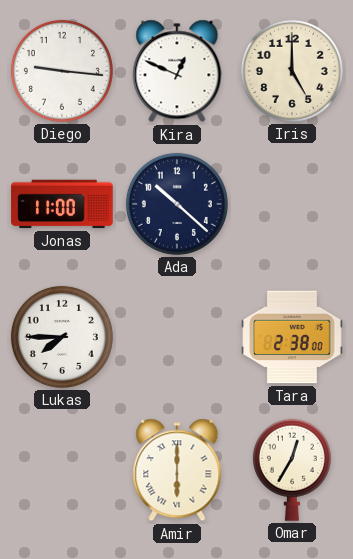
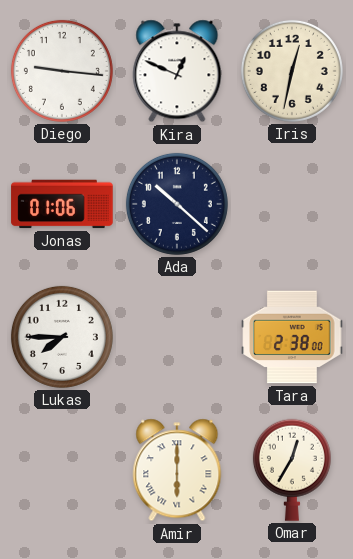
Iris: 5:00 -> 12:32 (292, 71)
Jonas: 11:00 -> 01:06 (62, 204)
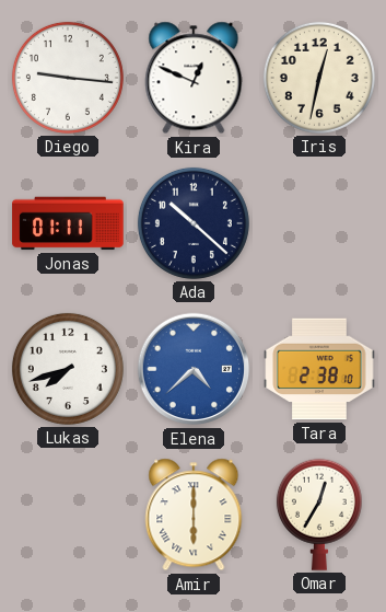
Jonas: 01:06 -> 01:11 (68, 223)
Lukas: 7:45 -> 7:42 (68, 369)
Elena: none -> 4:38 (194, 369)
Tara: 2:38:00 -> 2:38:10 (319, 369)
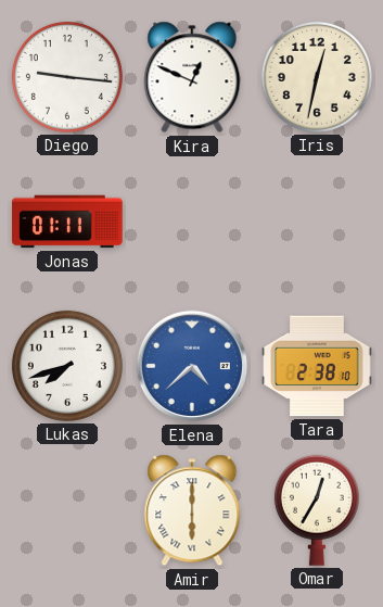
Ada: 10:22 -> none (194, 223)
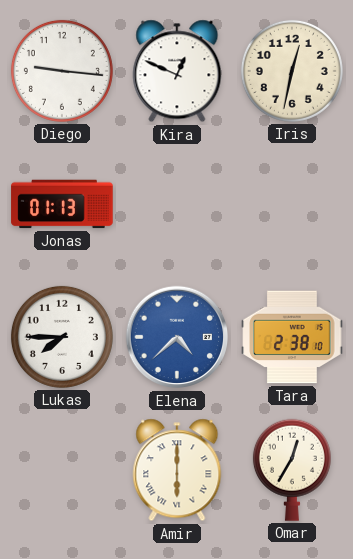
Jonas: 01:11 -> 01:13 (62, 204)
Lukas: 7:42 -> 7:45 (62, 337)
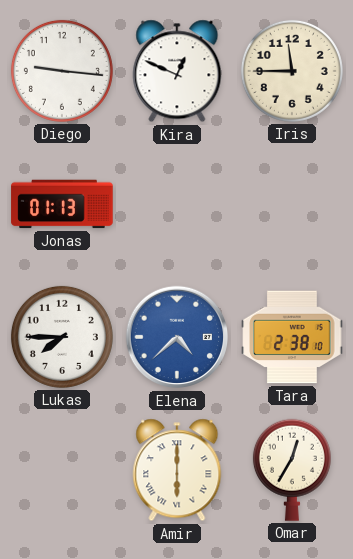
Iris: 12:32 -> 11:45 (292, 71)
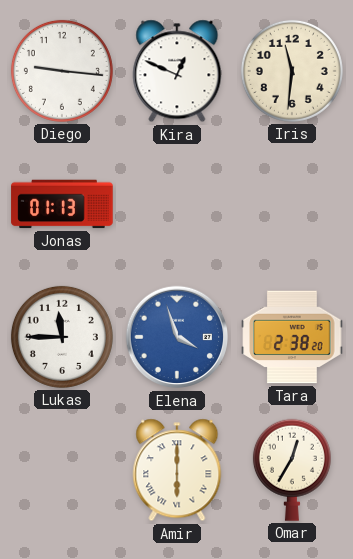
Iris: 11:45 -> 11:31 (292, 71)
Lukas: 7:45 -> 11:45 (62, 337)
Elena: 4:38 -> 3:57 (177, 337)
Tara: 2:38:10 -> 2:38:20 (292, 337)
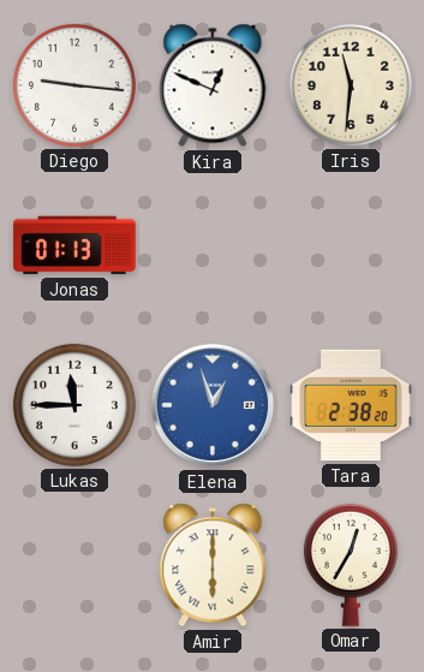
Elena: 3:57 -> 12:57 (213, 405)
